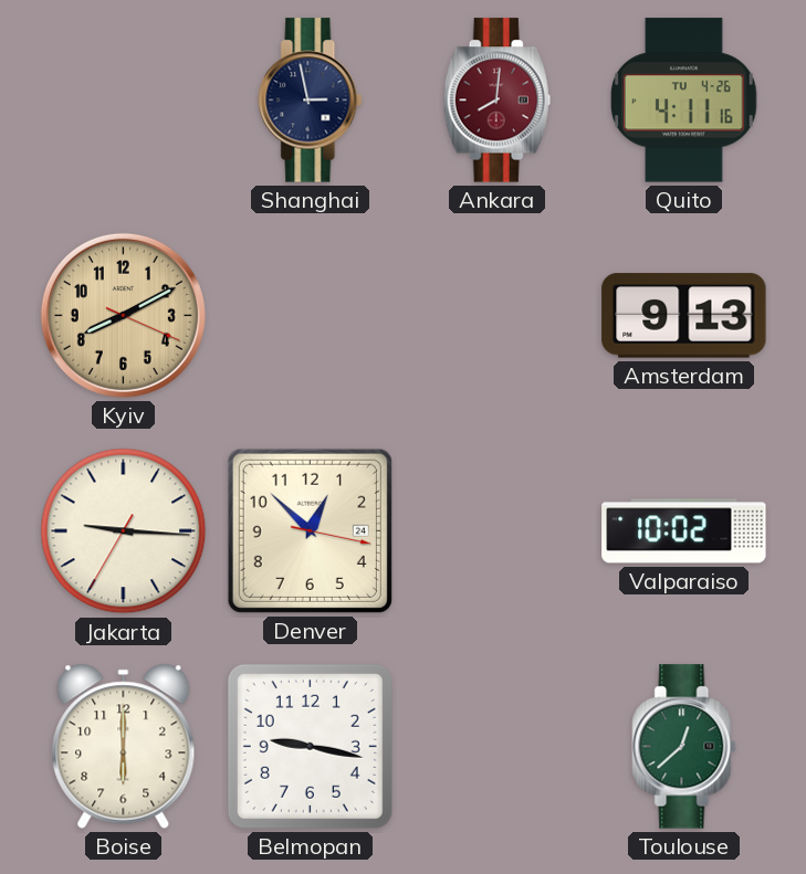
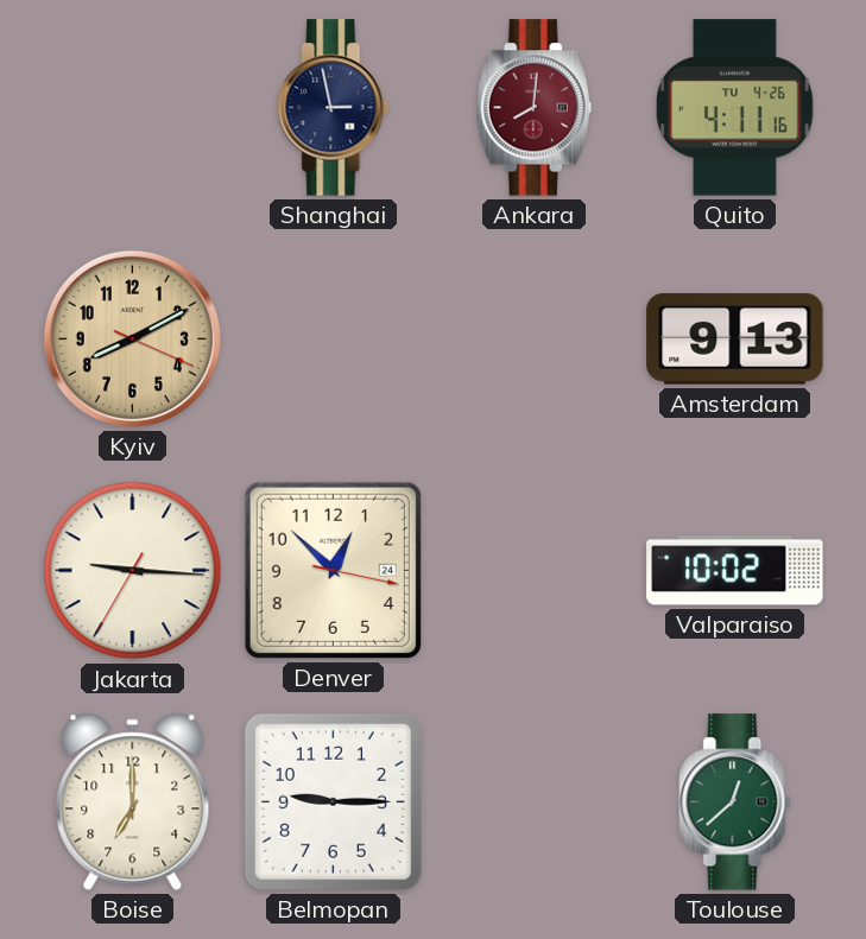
Boise: 6:00 -> 7:00 (133, 801)
Belmopan: 9:17 -> 9:15 (333, 801)
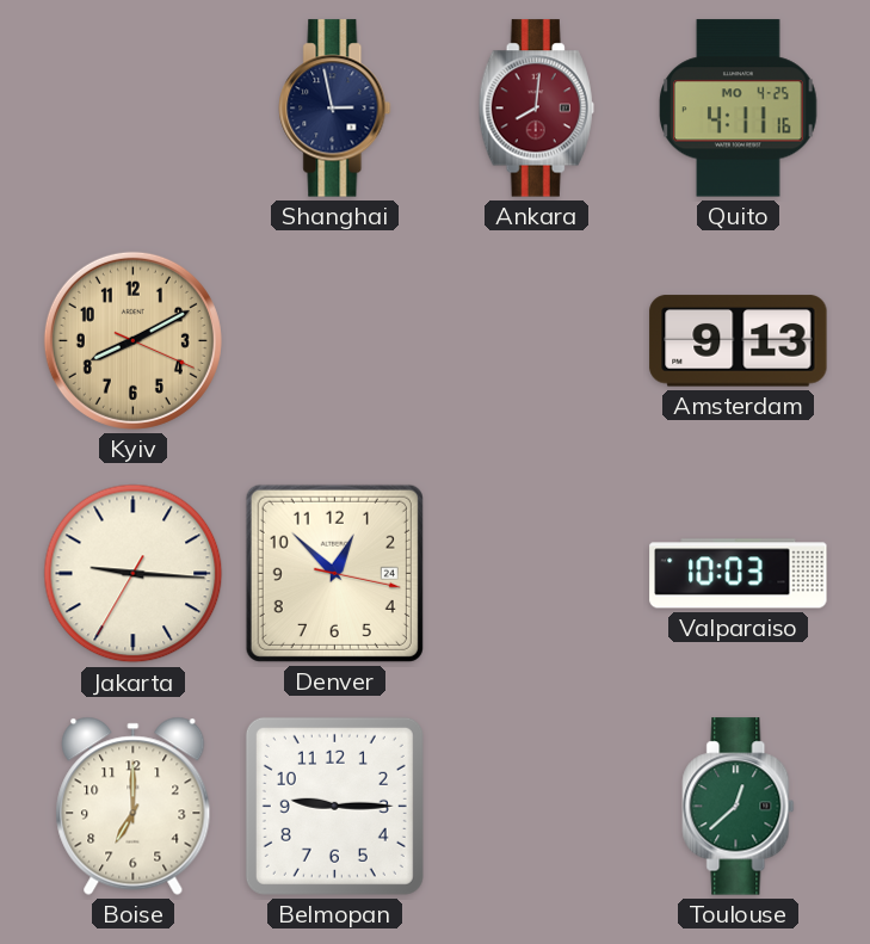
Quito date: TU 4-26 -> MO 4-25 (739, 109)
Valparaiso: 10:02 -> 10:03 (739, 574)
